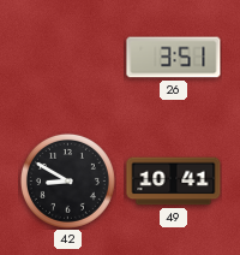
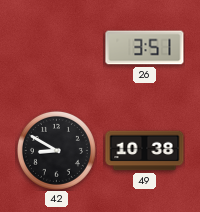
49: 10:41 -> 10:38 (145, 151)
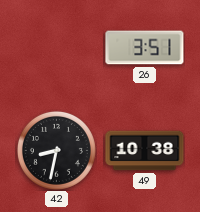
42: 8:50 -> 8:32 (56, 150)
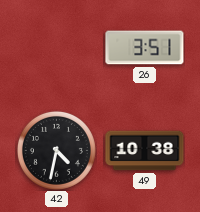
42: 8:32 -> 4:32 (56, 150)
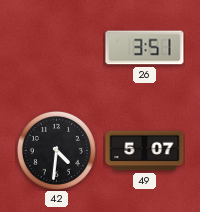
42: 4:32 -> 4:31 (56, 150)
49: 10:38 -> 5:07 (145, 151)
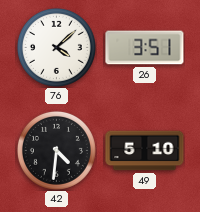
76: none -> 4:08 (56, 47)
49: 5:07 -> 5:10 (145, 151)
